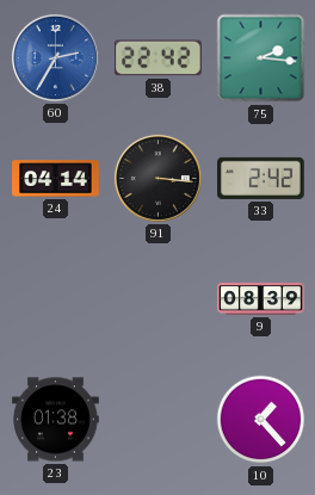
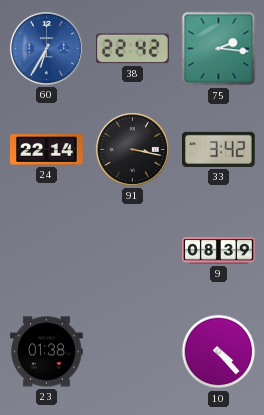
60: 2:35 -> 6:35 (46, 48)
24: 04:14 -> 22:14 (47, 150)
91: 3:16 -> 3:17 (132, 149)
33: 2:42 -> 3:42 (219, 149)
10: 1:23 -> 4:23 (219, 352)
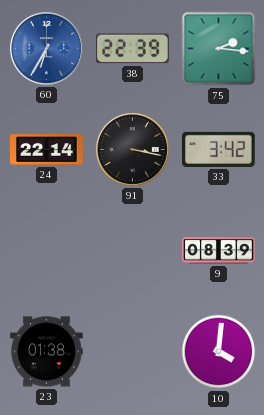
38: 22:42 -> 22:39 (132, 49)
10: 4:23 -> 4:01 (219, 352)
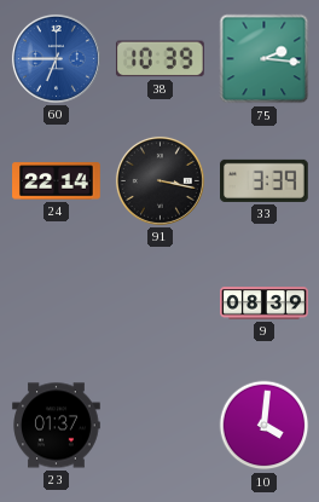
60: 6:35 -> 6:45 (56, 58)
38: 22:39 -> 10:39 (159, 59)
33: 3:42 -> 3:39 (265, 180)
23: 01:38 -> 01:37 (57, 426)
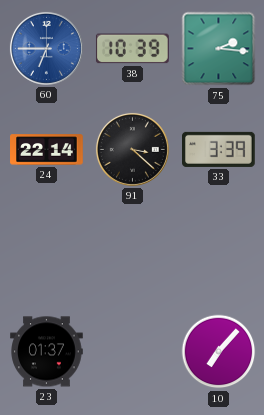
91: 3:17 -> 3:22 (132, 149)
9: 08:39 -> none (265, 304)
10: 4:01 -> 7:07 (219, 352)
